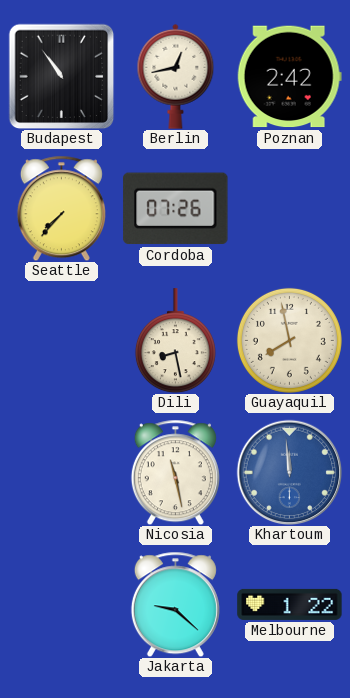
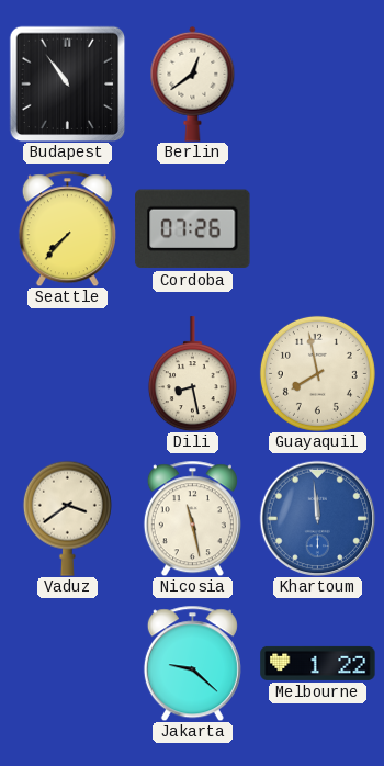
Berlin: 12:43 -> 12:39 (193, 83)
Poznan: 2:42 -> none (289, 77)
Vaduz: none -> 3:39 (67, 518)
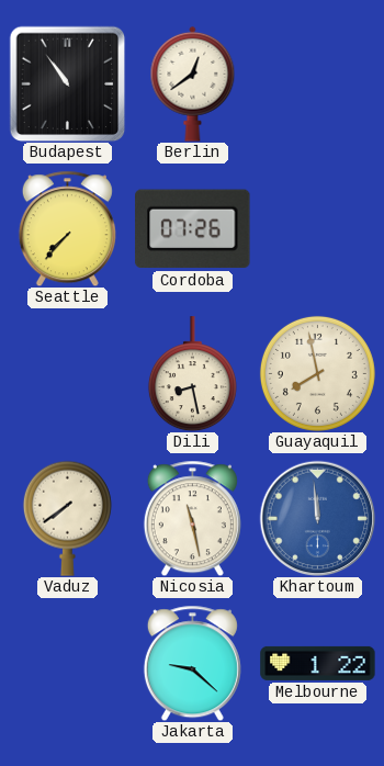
Vaduz: 3:39 -> 7:39 (67, 518)
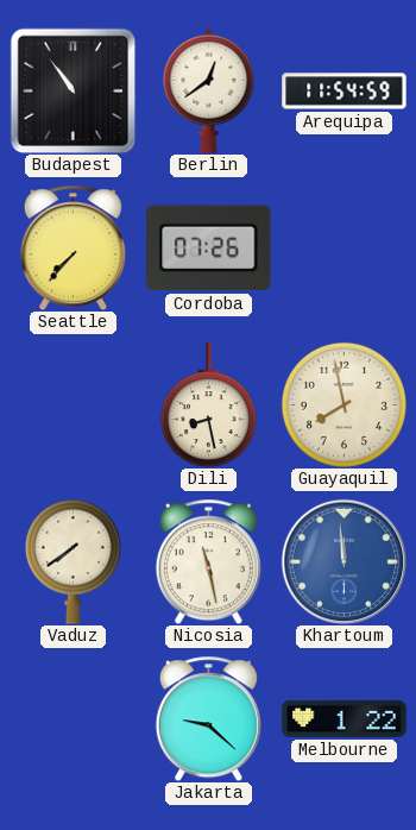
Arequipa: none -> 11:54 (345, 92)
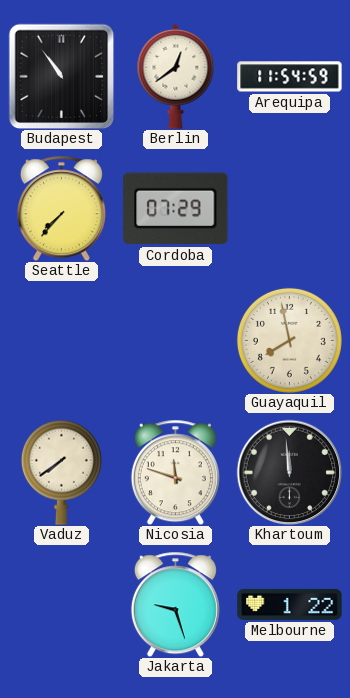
Cordoba: 07:26 -> 07:29 (176, 209)
Dili: 8:28 -> none (208, 405)
Nicosia: 11:28 -> 11:48 (175, 472)
Khartoum dial: blue -> black (289, 472)
Jakarta: 9:22 -> 9:27 (175, 604)
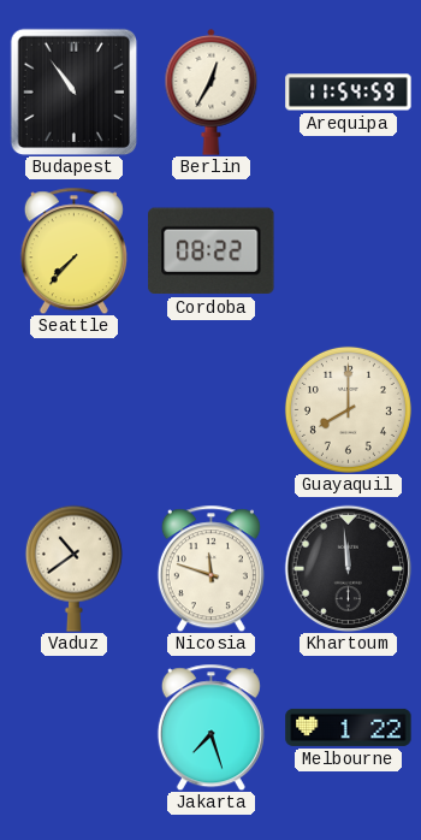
Berlin: 12:39 -> 12:35 (212, 91)
Cordoba: 07:29 -> 08:22 (212, 252)
Guayaquil: 7:58 -> 8:00 (348, 409)
Vaduz: 7:39 -> 10:39 (73, 568)
Jakarta: 9:27 -> 7:27 (210, 727)
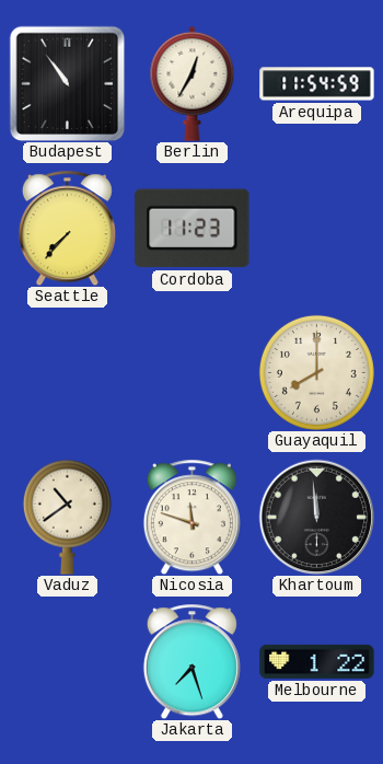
Cordoba: 08:22 -> 11:23 (193, 229)
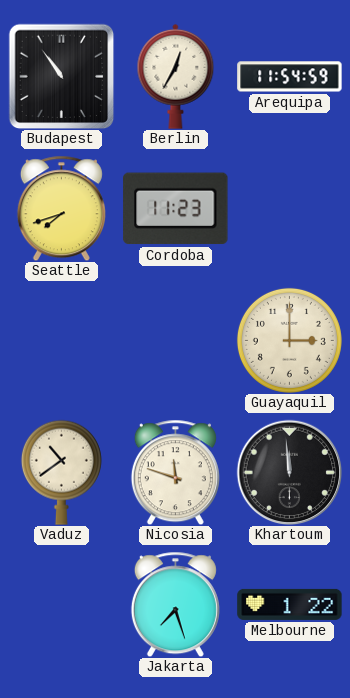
Seattle: 7:37 -> 7:42 (61, 208)
Guayaquil: 8:00 -> 3:00 (289, 340)
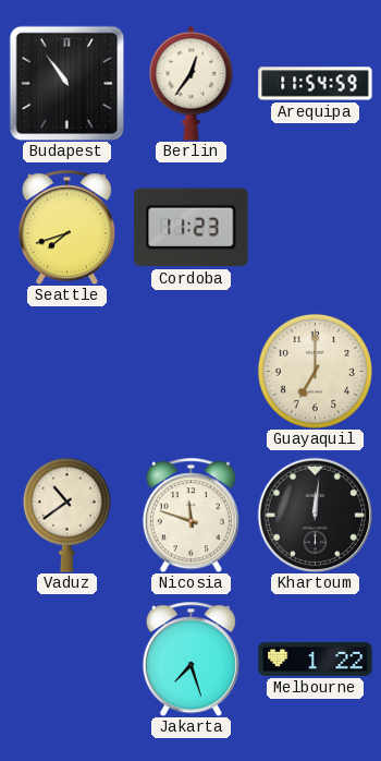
Berlin: 12:35 -> 12:36 (192, 83)
Guayaquil: 3:00 -> 7:00 (315, 371)
Khartoum: 11:59 -> 12:01 (315, 515)
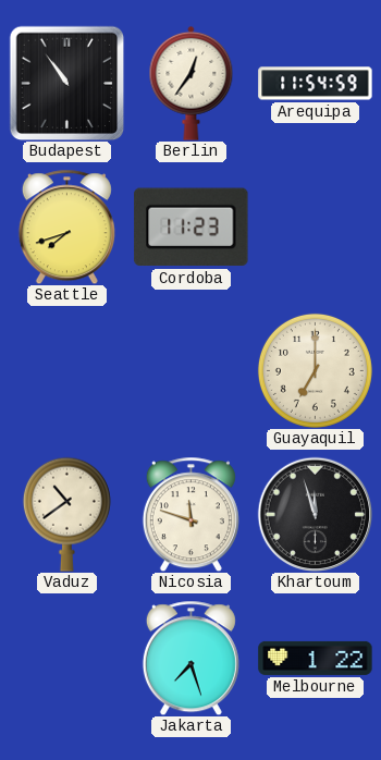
Khartoum: 12:01 -> 11:57 (315, 514)
